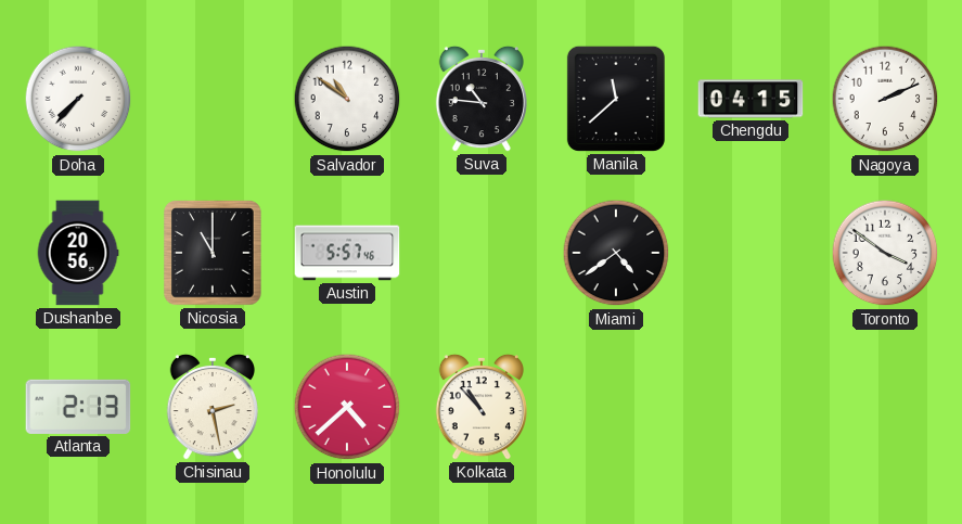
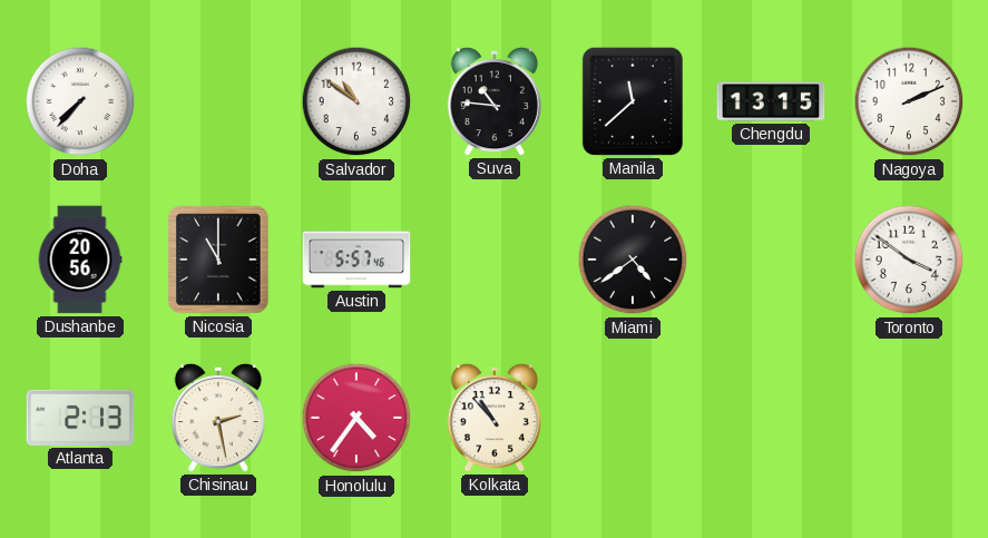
Chengdu: 04:15 -> 13:15 (771, 101)
Honolulu: 4:38 -> 4:36 (356, 418)
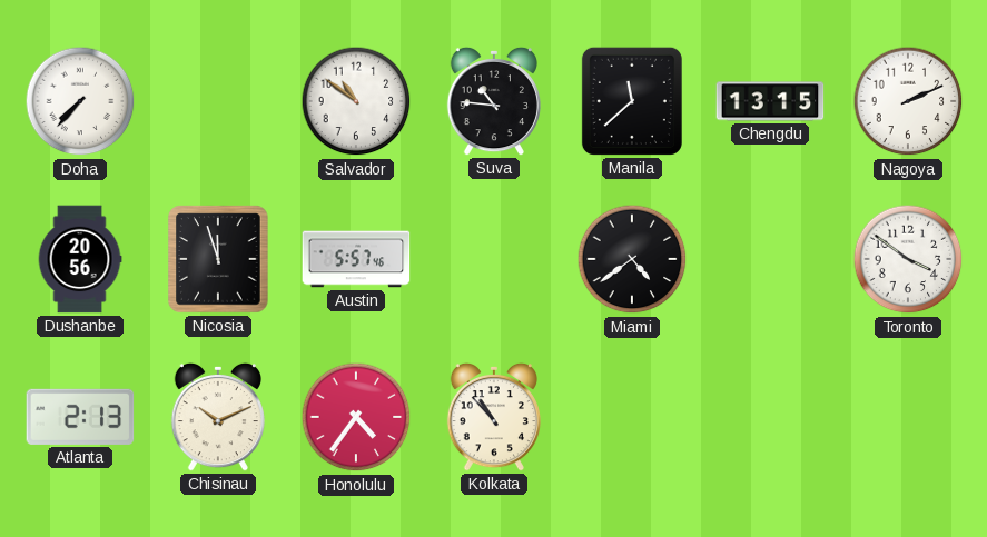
Nicosia: 11:00 -> 11:57 (218, 259)
Chisinau: 2:28 -> 10:11 (218, 417)
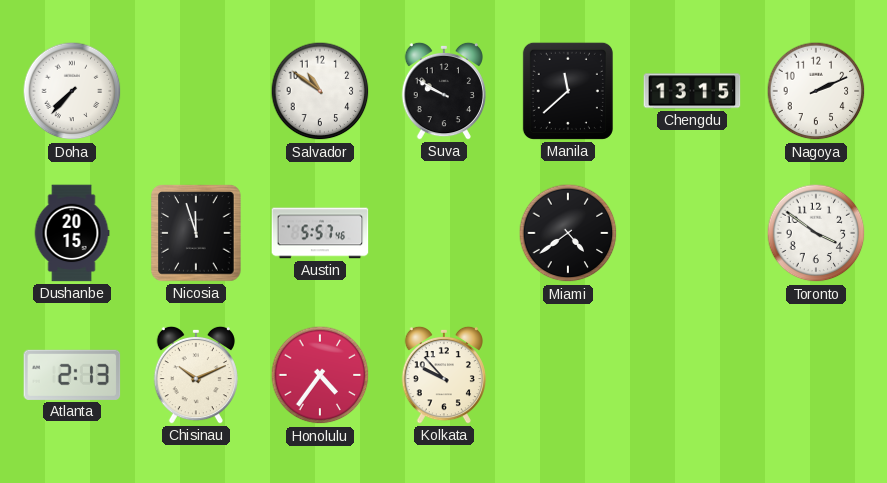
Suva: 10:46 -> 9:50 (444, 91)
Dushanbe: 20:56 -> 20:15 (72, 233)
Kolkata: 10:53 -> 9:53 (444, 375)
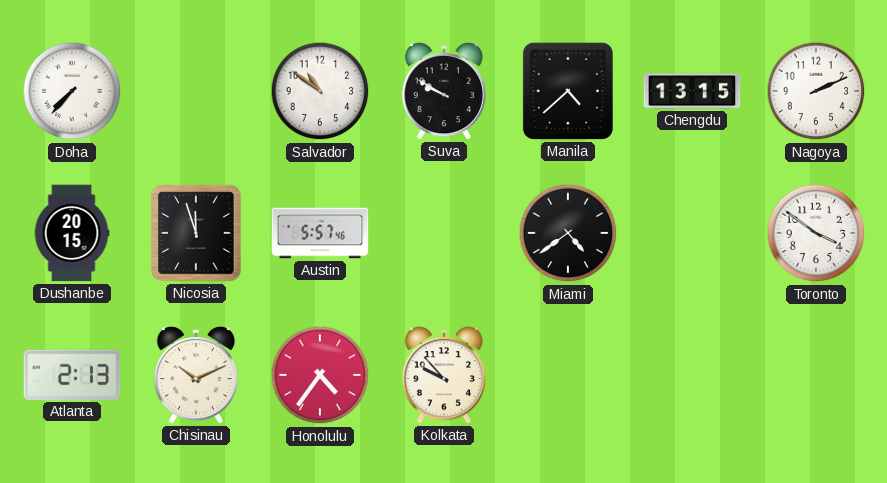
Manila: 11:38 -> 4:38 (568, 91)
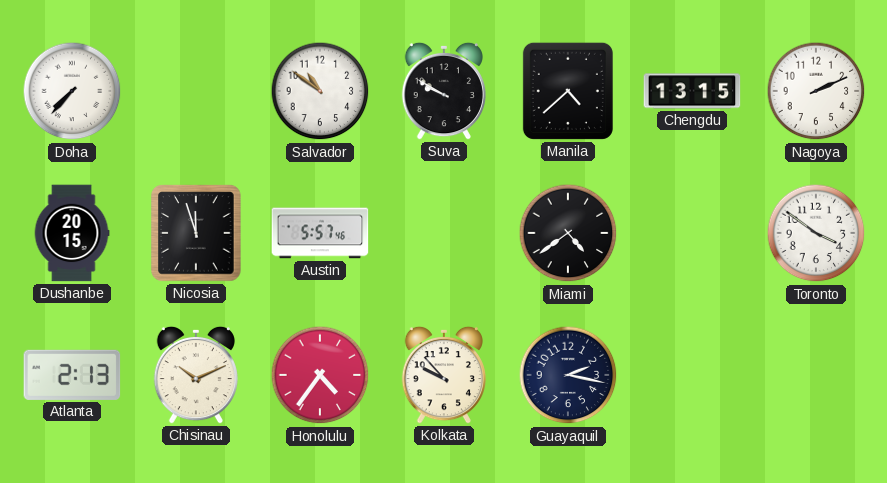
Guayaquil: none -> 2:17 (568, 375)
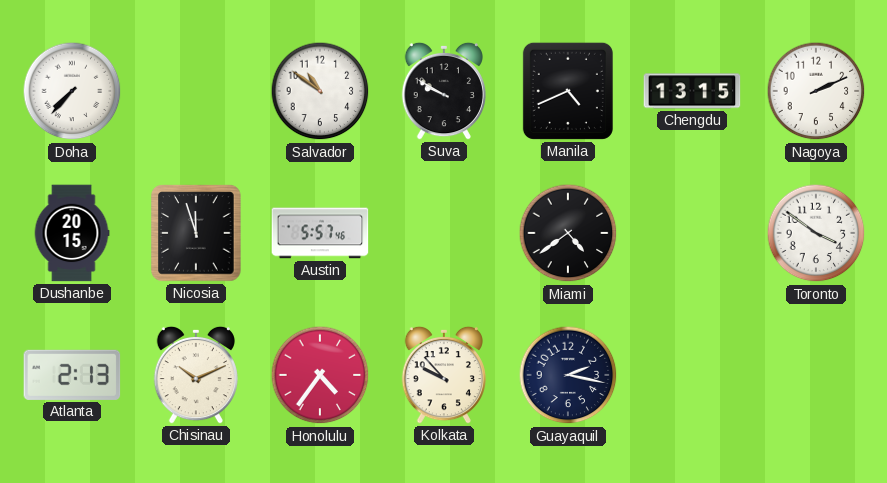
Manila: 4:38 -> 4:41 (568, 91)
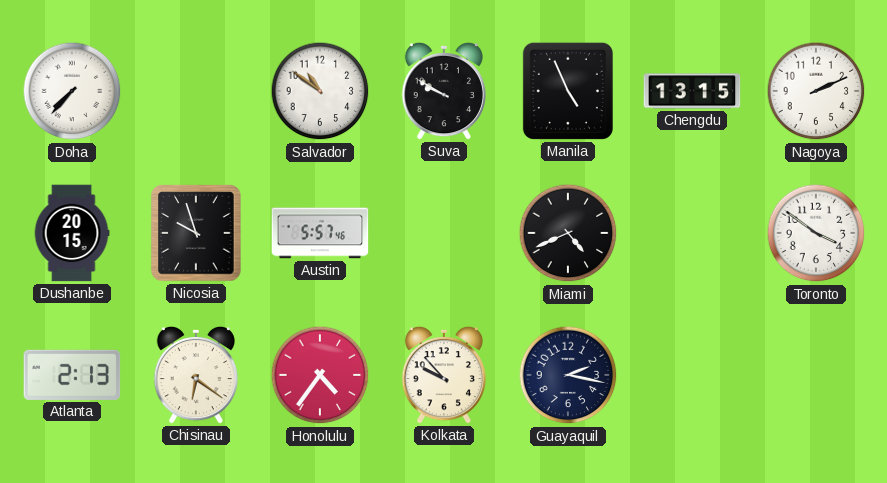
Manila: 4:41 -> 4:56 (568, 91)
Nicosia: 11:57 -> 9:57 (196, 233)
Miami: 4:39 -> 4:41 (568, 233)
Chisinau: 10:11 -> 6:21 (196, 375)
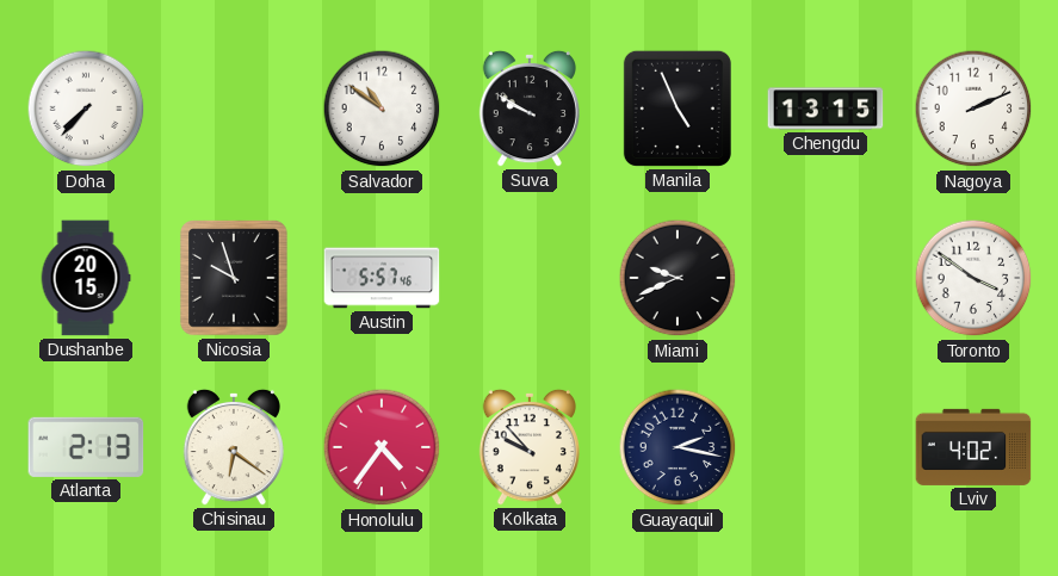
Miami: 4:41 -> 9:41 (678, 278)
Lviv: none -> 4:02 (973, 447)
